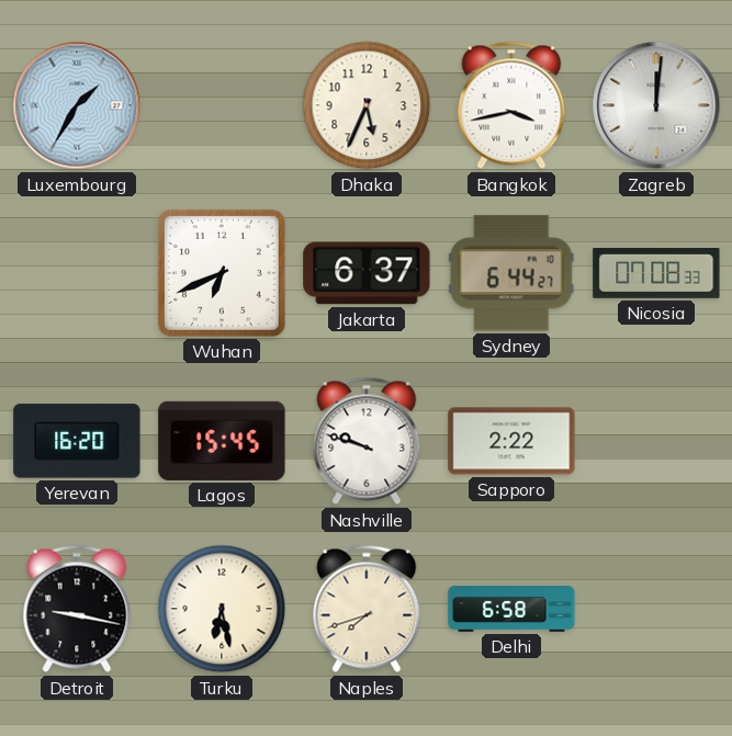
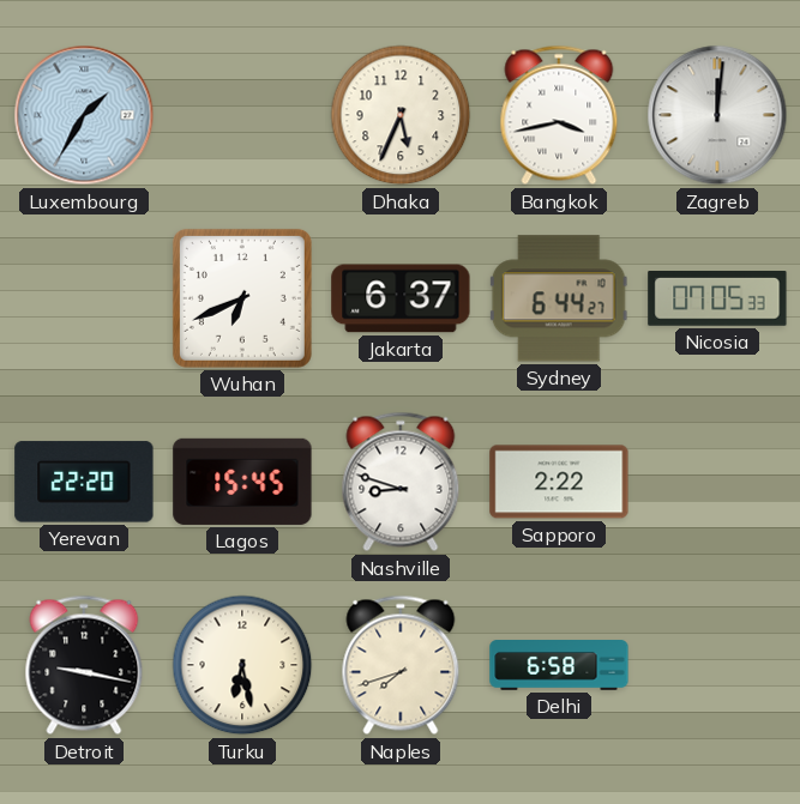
Nicosia: 07:08 -> 07:05 (717, 300)
Yerevan: 16:20 -> 22:20 (84, 482)
Nashville: 9:48 -> 8:48 (401, 482)
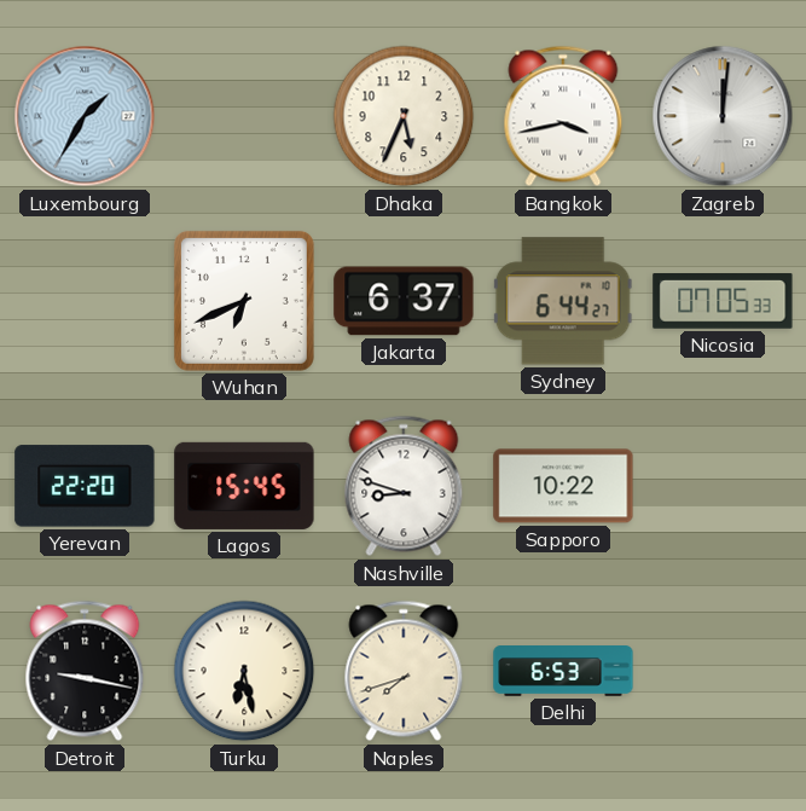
Sapporo: 2:22 -> 10:22 (563, 486)
Delhi: 6:58 -> 6:53 (563, 672)
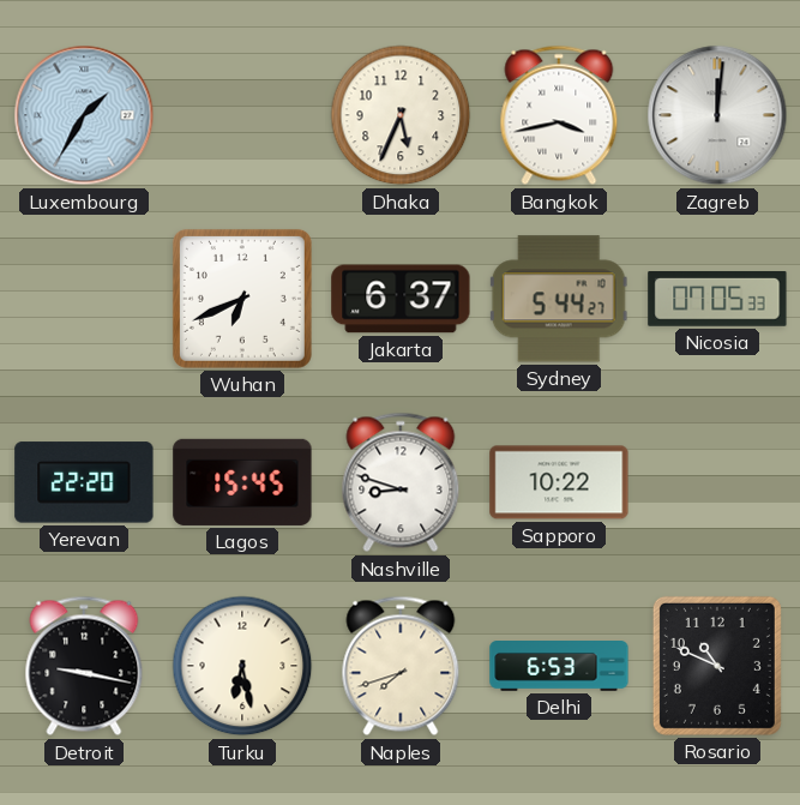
Sydney: 6:44 -> 5:44 (559, 299)
Rosario: none -> 10:49 (717, 666)
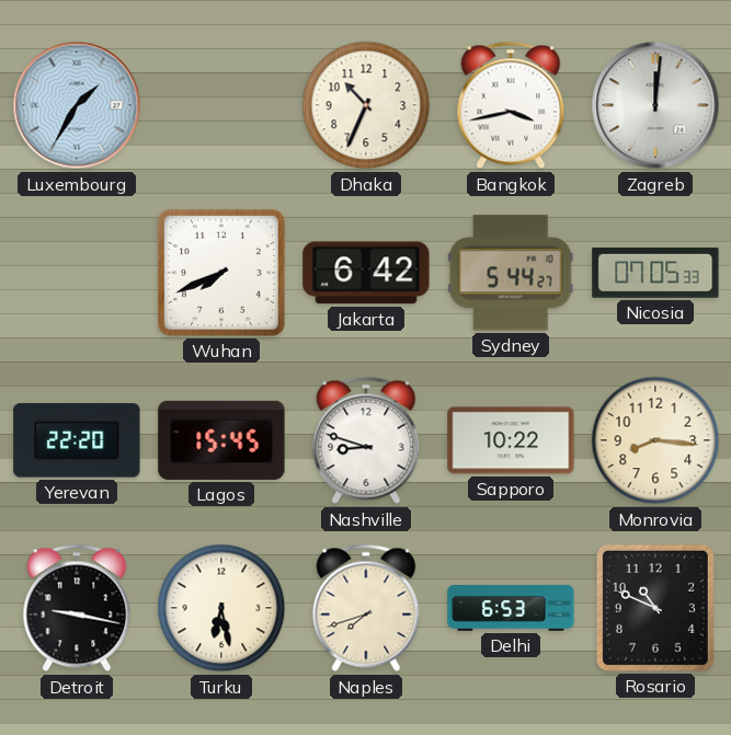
Dhaka: 5:34 -> 10:34 (366, 105)
Wuhan: 6:41 -> 7:41 (221, 273)
Jakarta: 6:37 -> 6:42 (366, 273)
Monrovia: none -> 8:16 (655, 440)
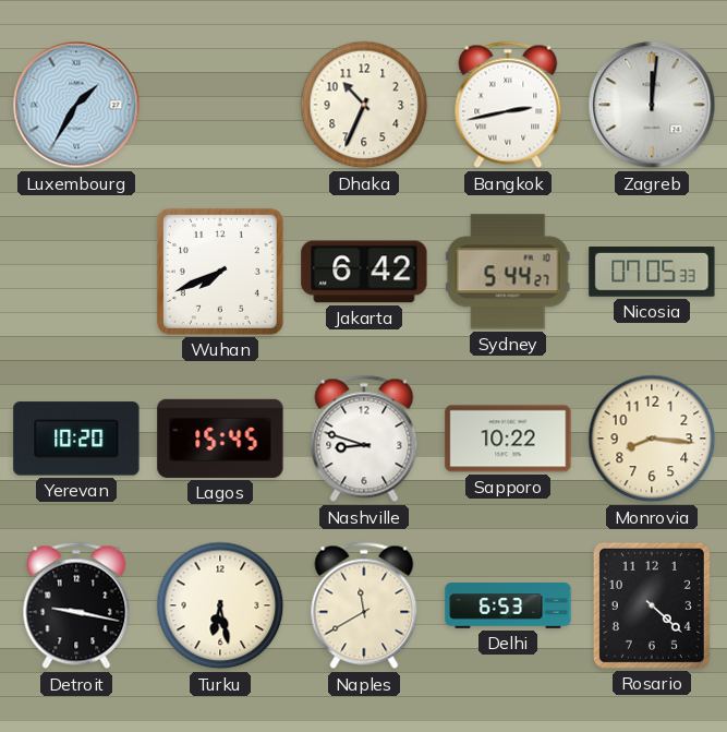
Bangkok: 3:43 -> 2:43 (508, 105)
Yerevan: 22:20 -> 10:20 (76, 439)
Naples: 7:42 -> 11:40 (364, 605)
Rosario: 10:49 -> 4:22 (652, 605)
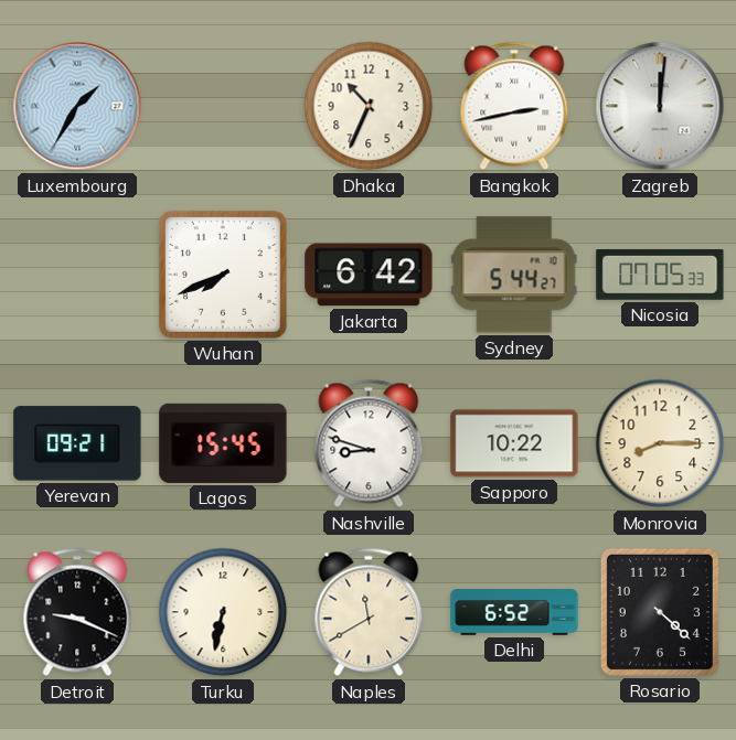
Yerevan: 10:20 -> 09:21 (77, 443)
Monrovia: 8:16 -> 8:15 (660, 443)
Detroit: 9:17 -> 9:19 (77, 612)
Turku: 6:28 -> 6:32 (223, 612)
Delhi: 6:53 -> 6:52 (514, 613)
